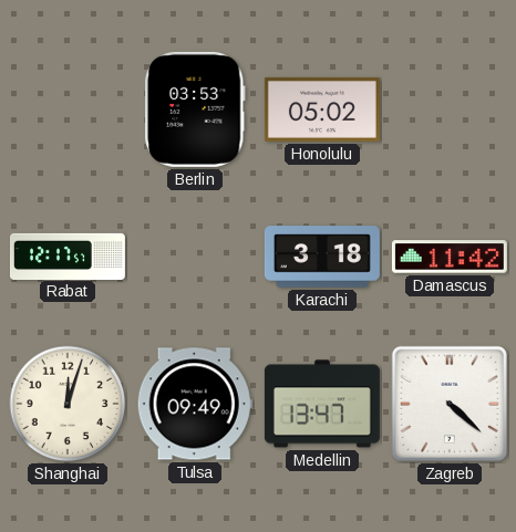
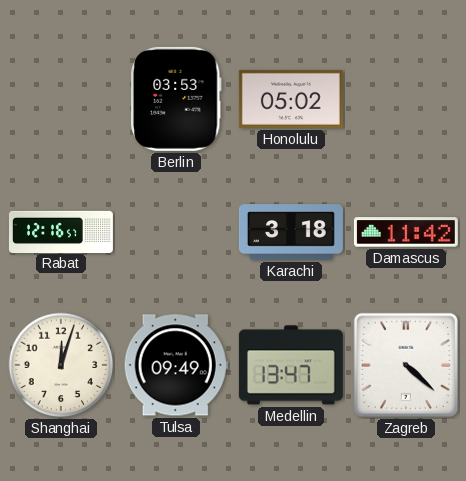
Rabat: 12:17 -> 12:16 (61, 231)
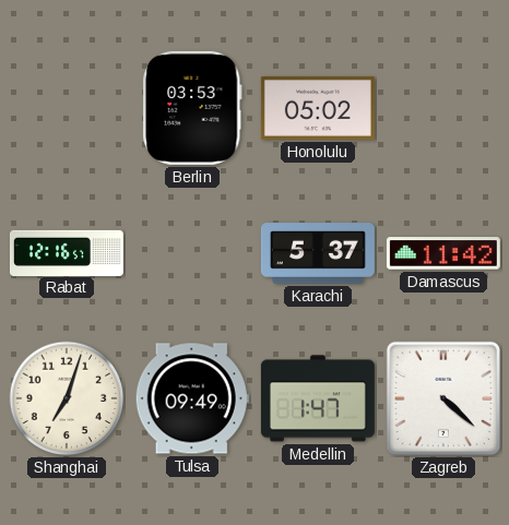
Karachi: 3:18 -> 5:37 (318, 253)
Shanghai: 12:03 -> 7:03 (67, 398)
Medellin: 13:47 -> 1:47 (318, 398)
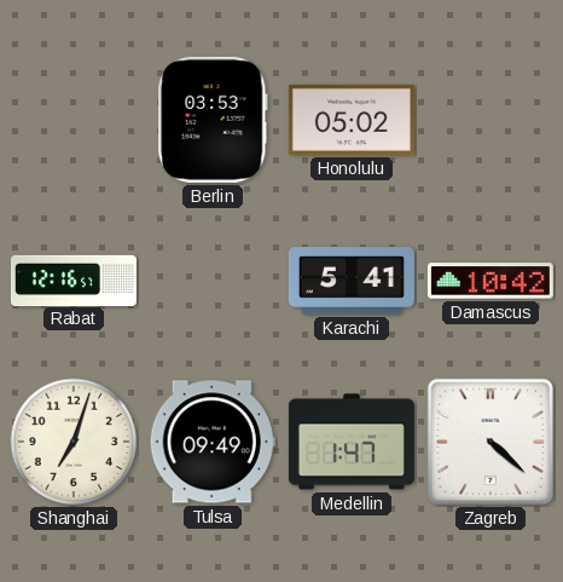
Karachi: 5:37 -> 5:41 (352, 281)
Damascus: 11:42 -> 10:42 (491, 281)
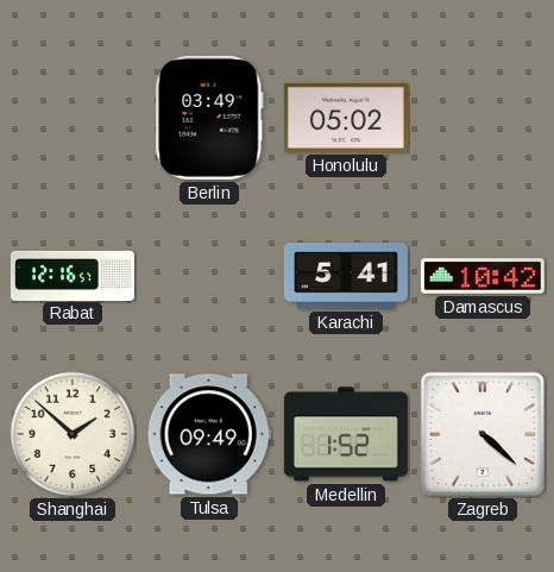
Berlin: 03:53 -> 03:49 (209, 118)
Shanghai: 7:03 -> 1:52 (73, 434)
Medellin: 1:47 -> 1:52 (346, 434)
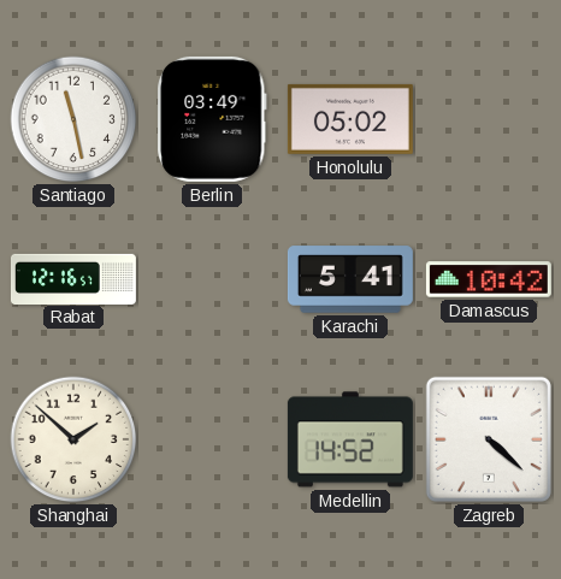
Santiago: none -> 11:28 (73, 119)
Tulsa: 09:49 -> none (209, 434)
Medellin: 1:52 -> 14:52 (350, 439)
